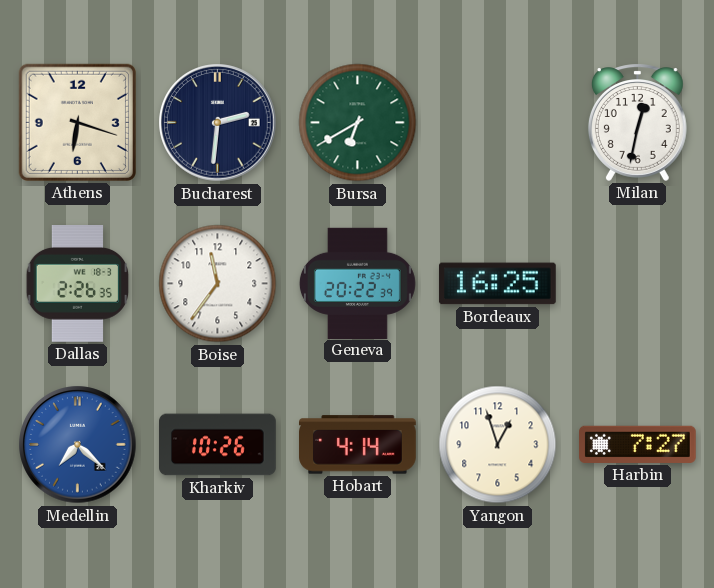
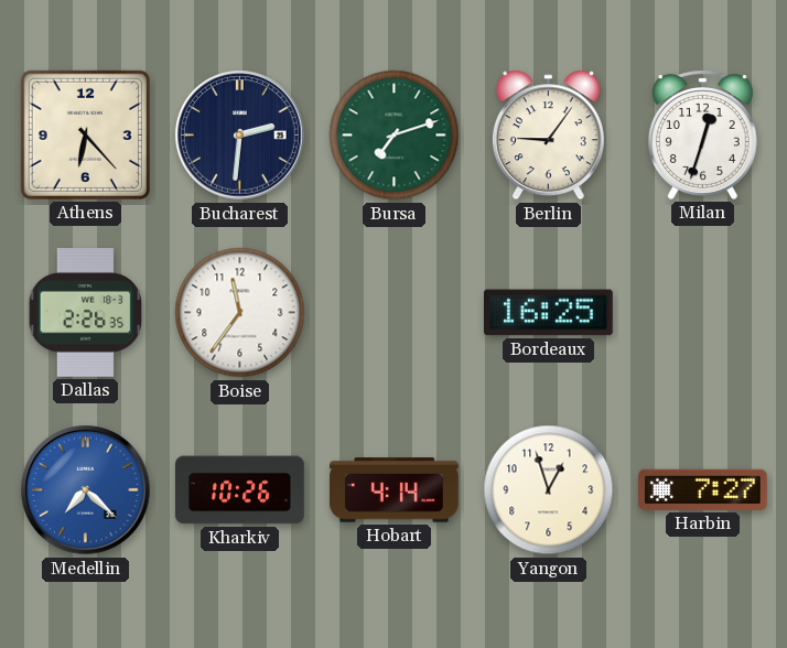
Athens: 6:18 -> 6:23 (85, 134)
Bursa: 6:40 -> 7:12 (395, 136)
Berlin: none -> 9:06 (548, 136)
Milan: 12:32 -> 12:33 (702, 134)
Geneva: 20:22 -> none (357, 283)
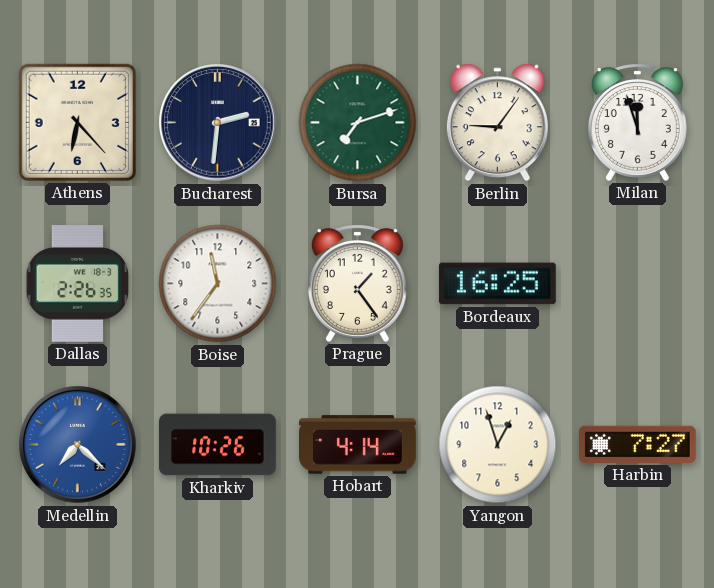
Milan: 12:33 -> 11:57 (637, 122)
Prague: none -> 1:24 (357, 283)
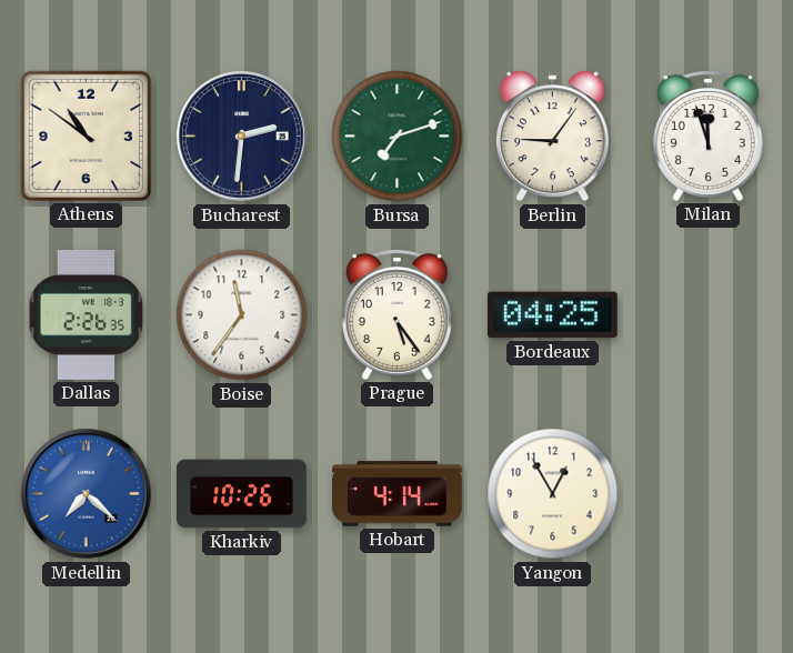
Athens: 6:23 -> 10:51 (86, 135)
Prague: 1:24 -> 5:24 (396, 314)
Bordeaux: 16:25 -> 04:25 (552, 315)
Yangon: 12:57 -> 12:55 (553, 494)
Harbin: 7:27 -> none (638, 444)
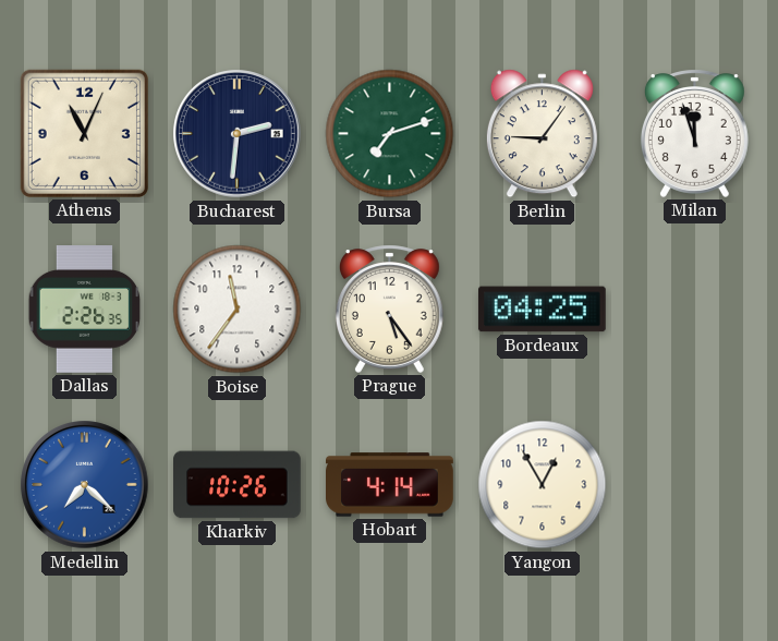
Athens: 10:51 -> 11:04 (84, 133)
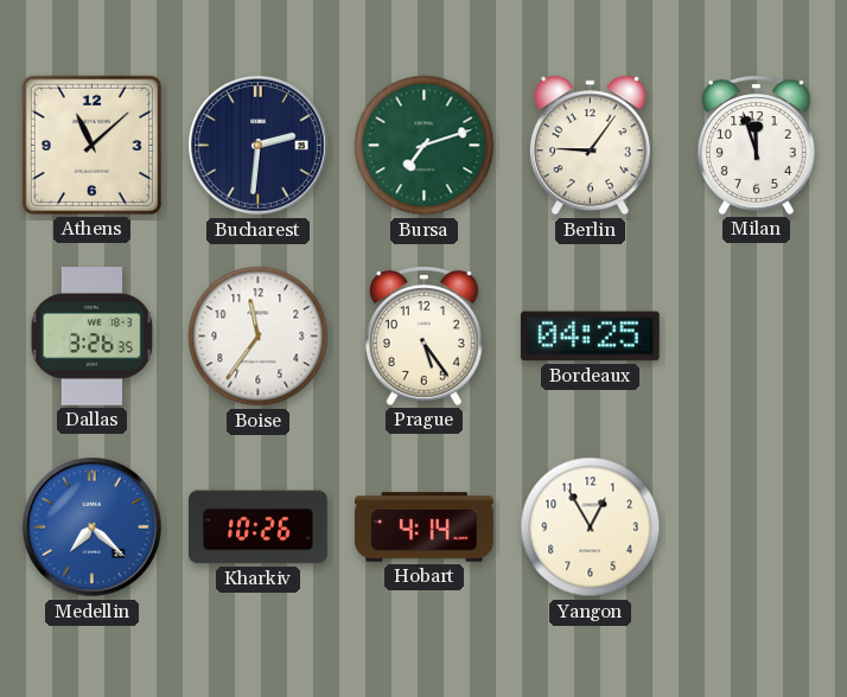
Athens: 11:04 -> 11:08 (91, 145)
Dallas: 2:26 -> 3:26 (93, 337)
